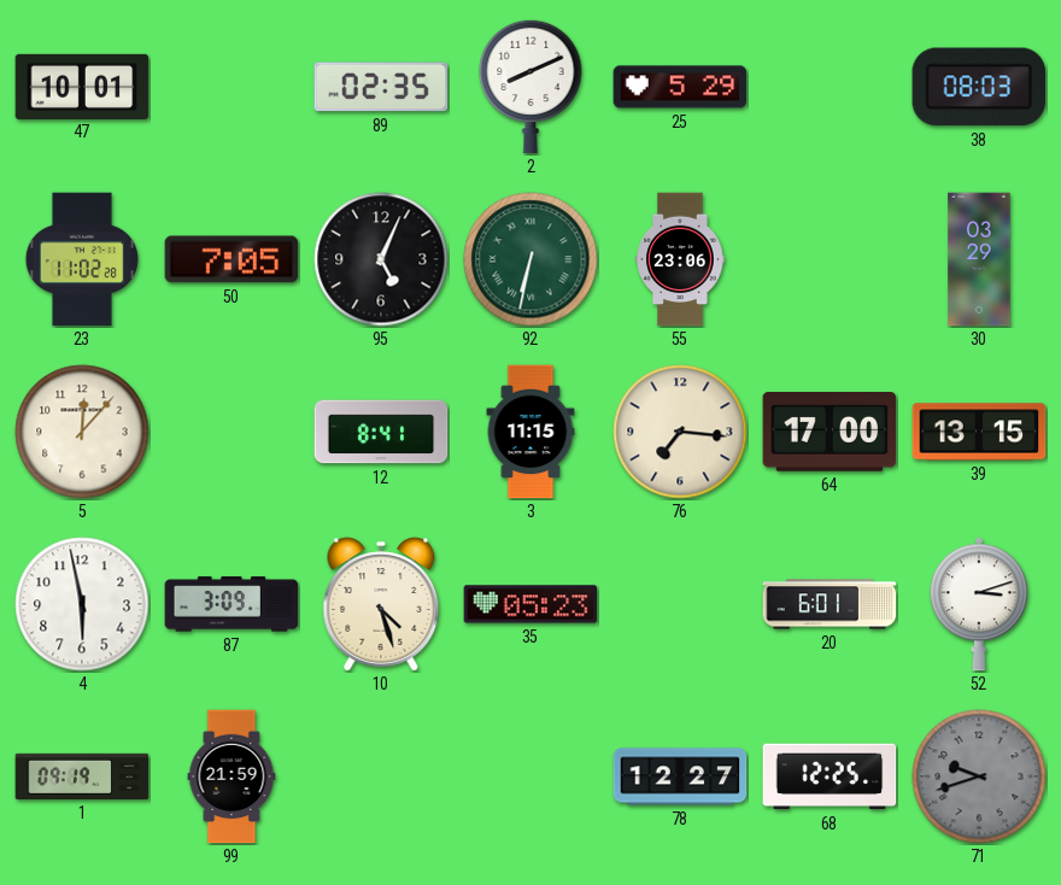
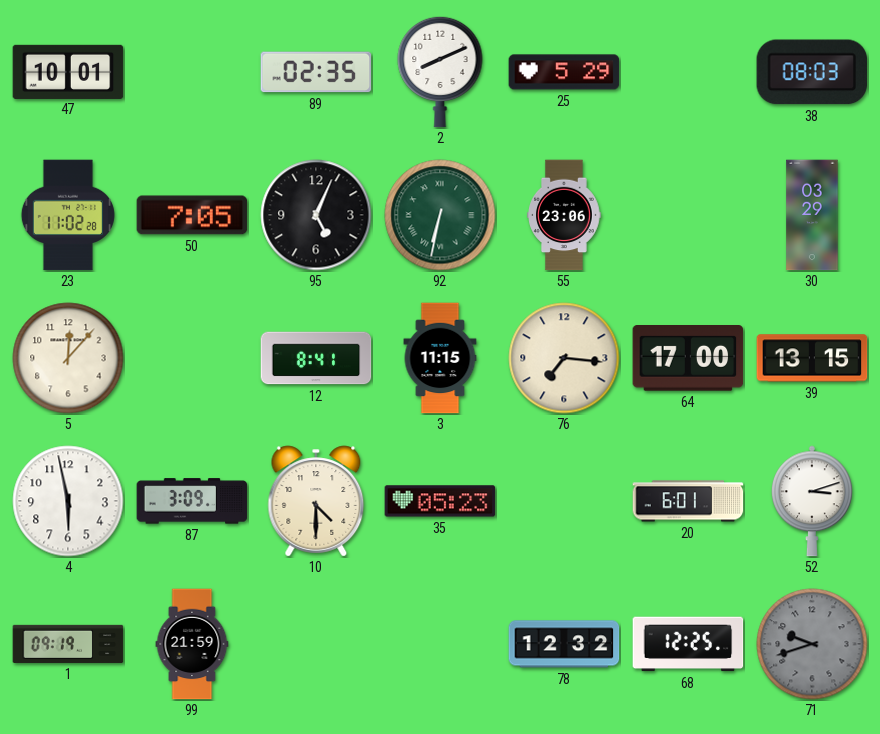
10: 4:27 -> 4:30 (316, 501)
78: 12:27 -> 12:32 (564, 644)
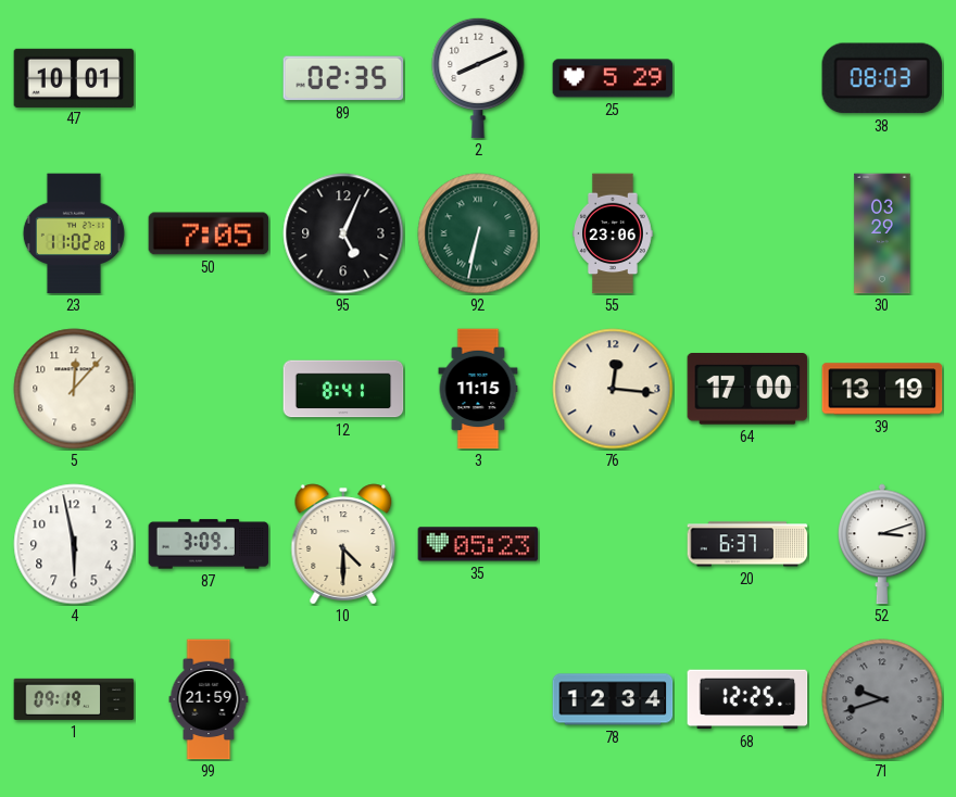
76: 7:16 -> 12:16 (613, 389)
39: 13:15 -> 13:19 (882, 389)
20: 6:01 -> 6:37 (747, 544)
78: 12:32 -> 12:34 (613, 699)
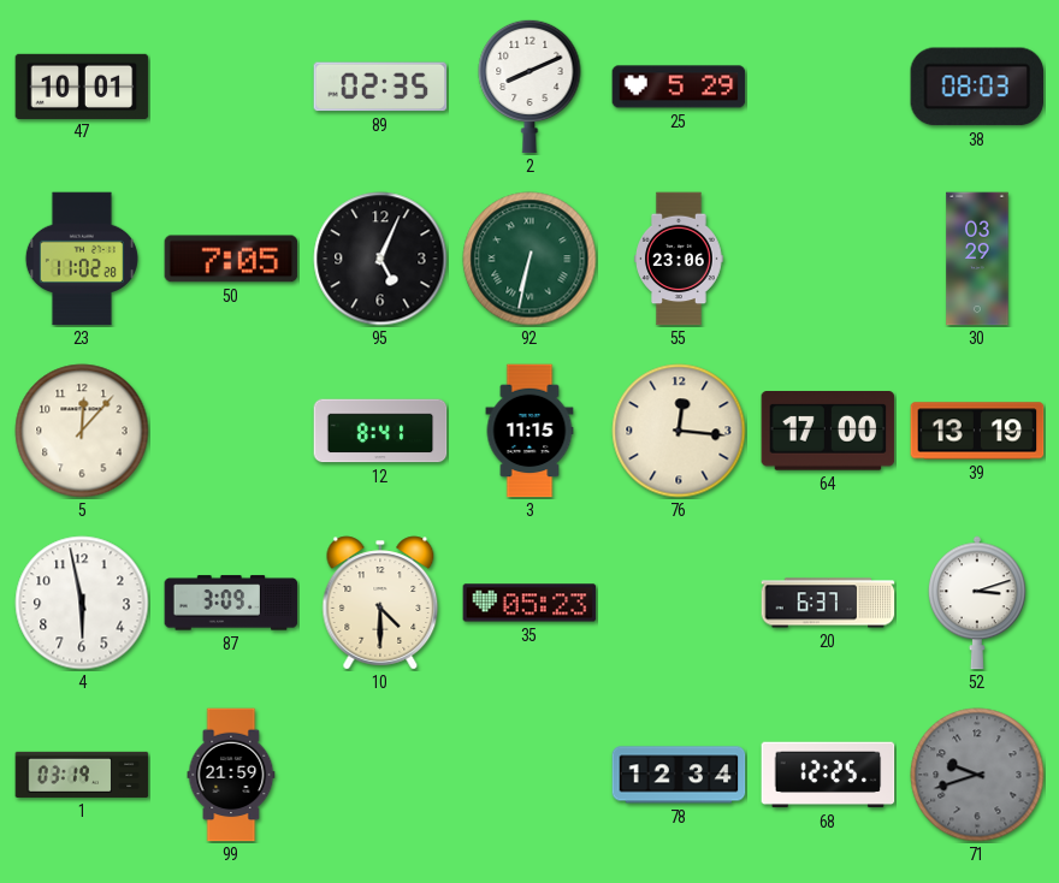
1: 09:19 -> 03:19 (82, 775)
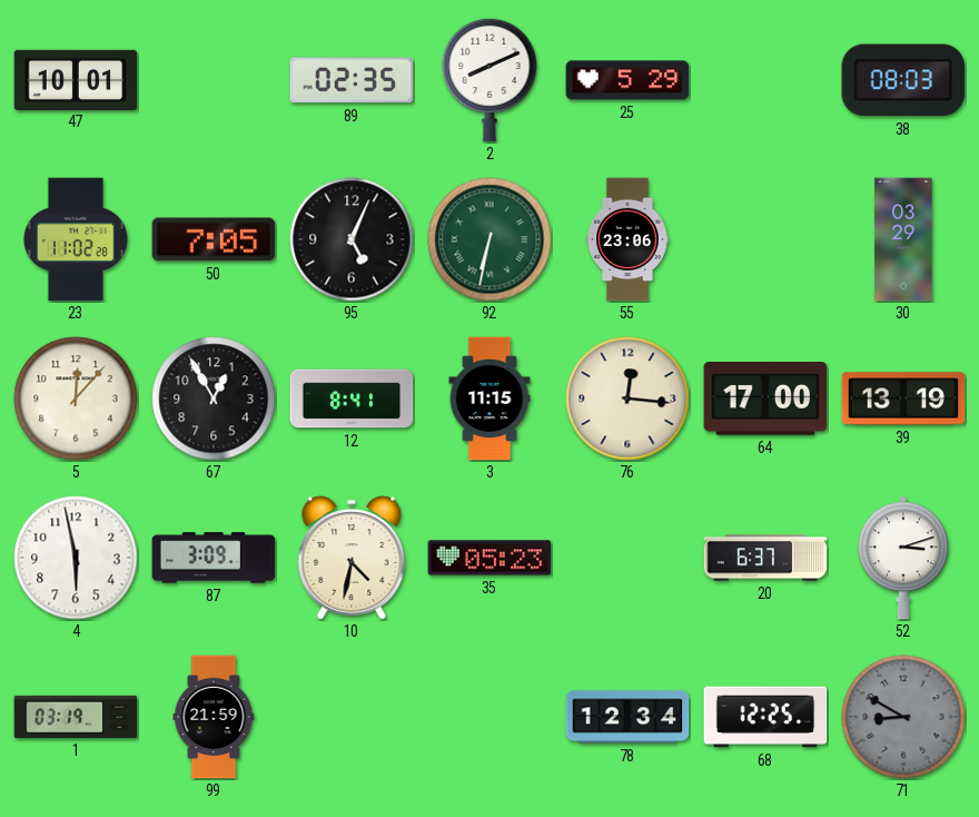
67: none -> 12:55 (214, 398)
10: 4:30 -> 4:32 (352, 558)
71: 9:42 -> 8:50 (903, 717)
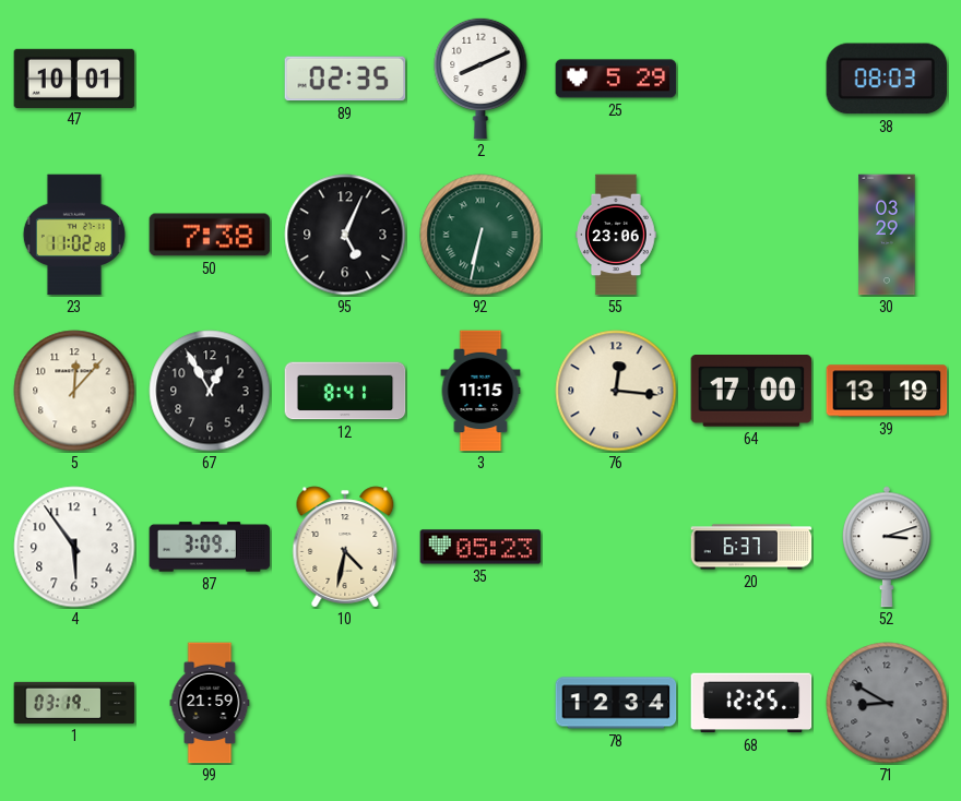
50: 7:05 -> 7:38 (210, 235)
4: 5:58 -> 5:54 (74, 547)
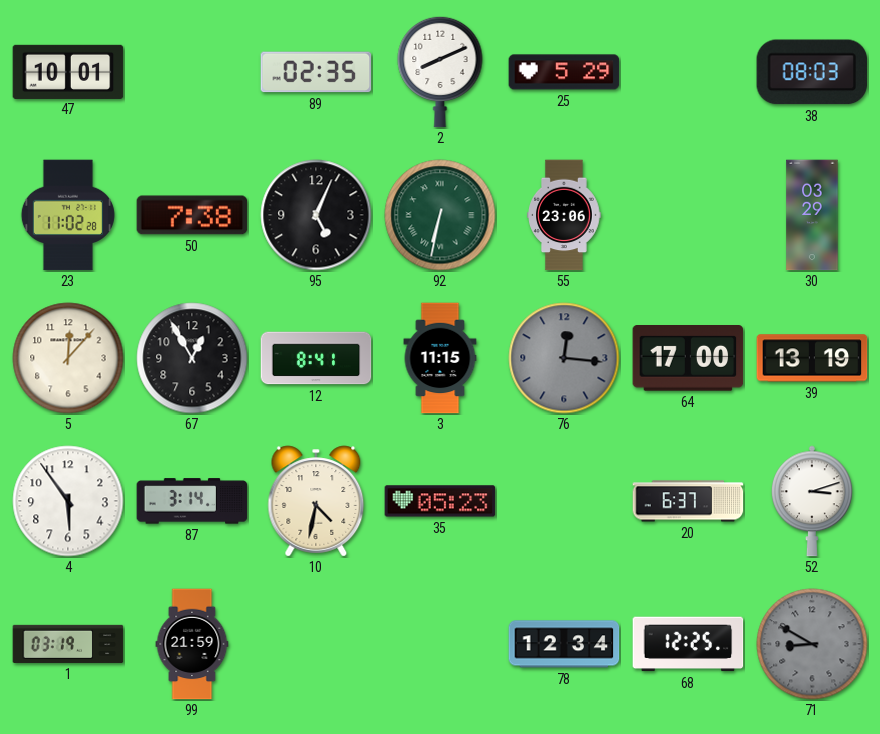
76 dial: cream -> grey (564, 358)
87: 3:09 -> 3:14 (192, 501)
